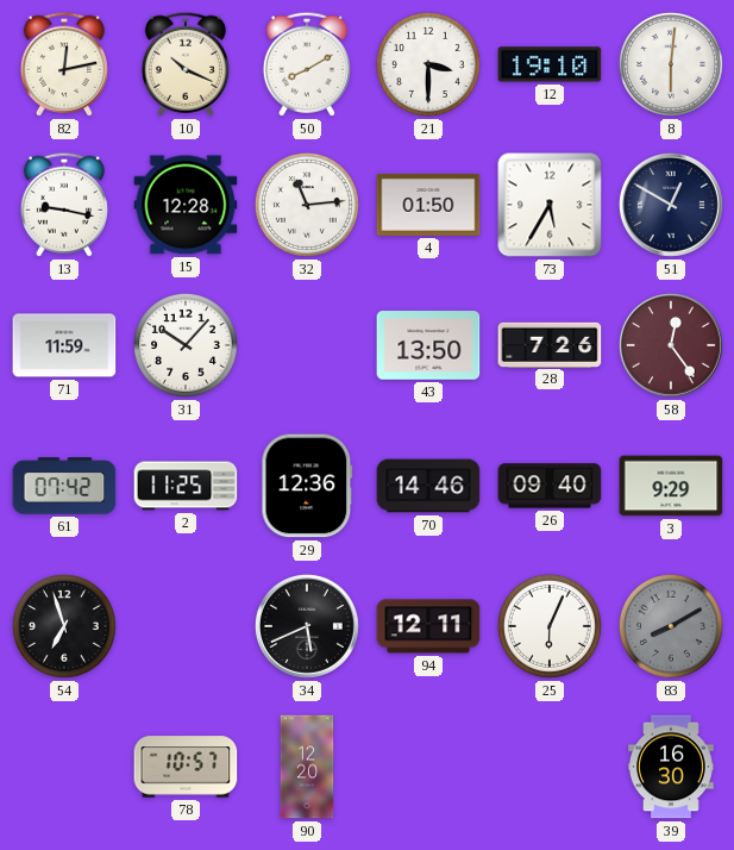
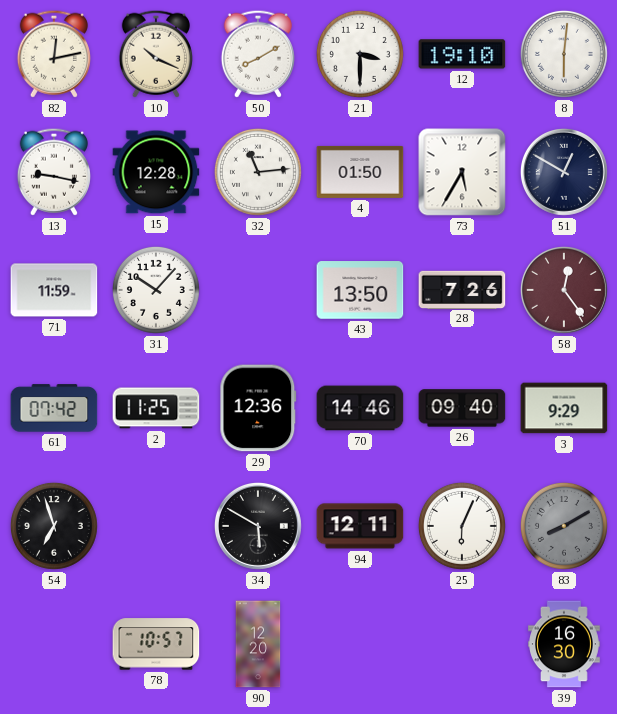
34: 5:41 -> 5:50 (258, 526)
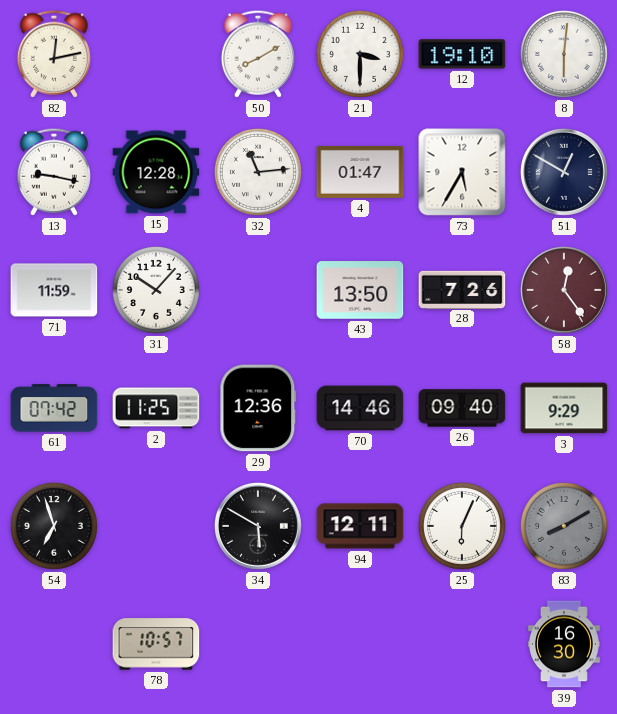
10: 10:19 -> none (156, 54)
4: 01:50 -> 01:47 (360, 172)
90: 12:20 -> none (258, 644)
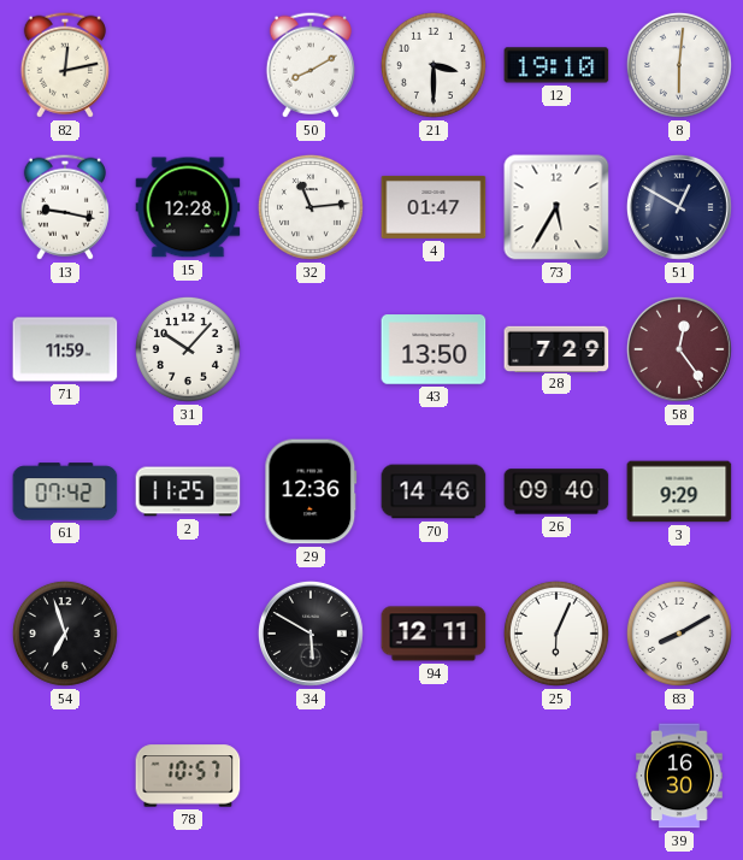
28: 7:26 -> 7:29 (556, 348)
83 dial: grey -> white (679, 634)
